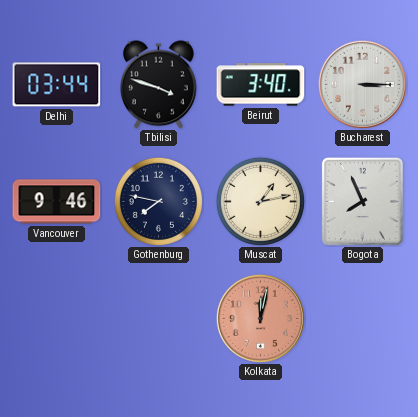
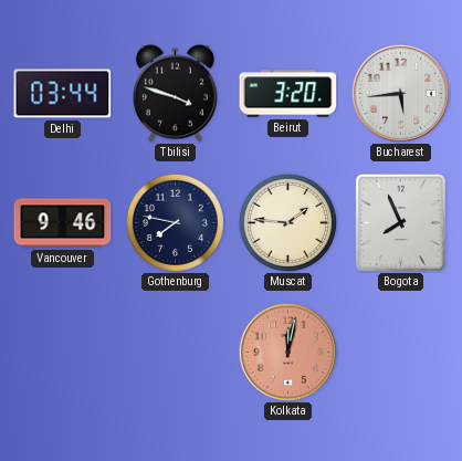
Beirut: 3:40 -> 3:20 (288, 94)
Bucharest: 3:15 -> 5:44 (400, 93)
Muscat: 1:13 -> 1:46 (287, 222)
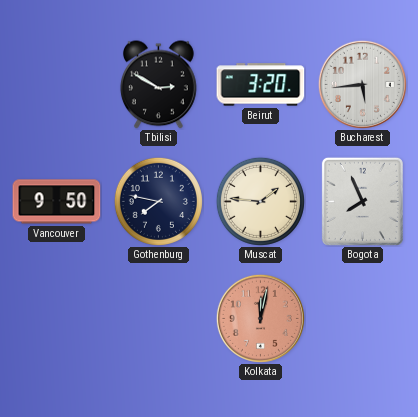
Delhi: 03:44 -> none (63, 94)
Tbilisi: 3:48 -> 2:50 (158, 85)
Vancouver: 9:46 -> 9:50 (57, 202)
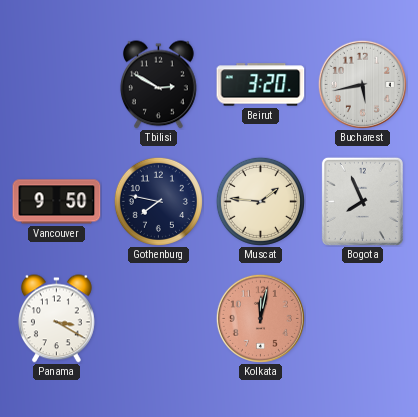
Bucharest: 5:44 -> 5:43 (362, 84)
Panama: none -> 3:20 (56, 319)
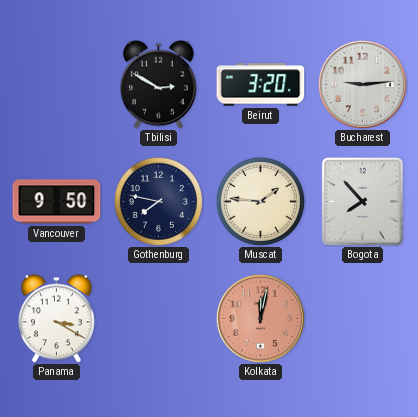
Bucharest: 5:43 -> 9:14 (362, 84)
Bogota: 7:56 -> 7:53 (362, 201)
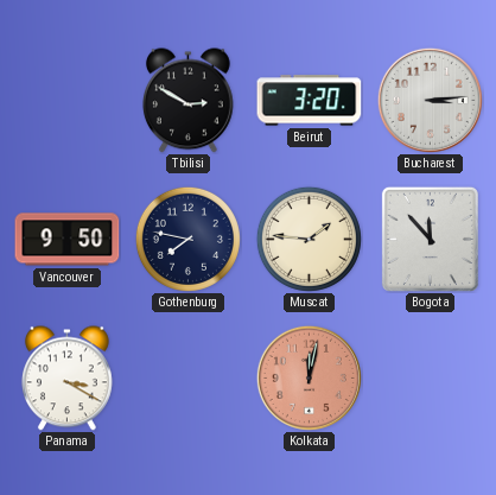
Bucharest: 9:14 -> 3:14 (430, 100)
Bogota: 7:53 -> 11:53 (430, 239)
